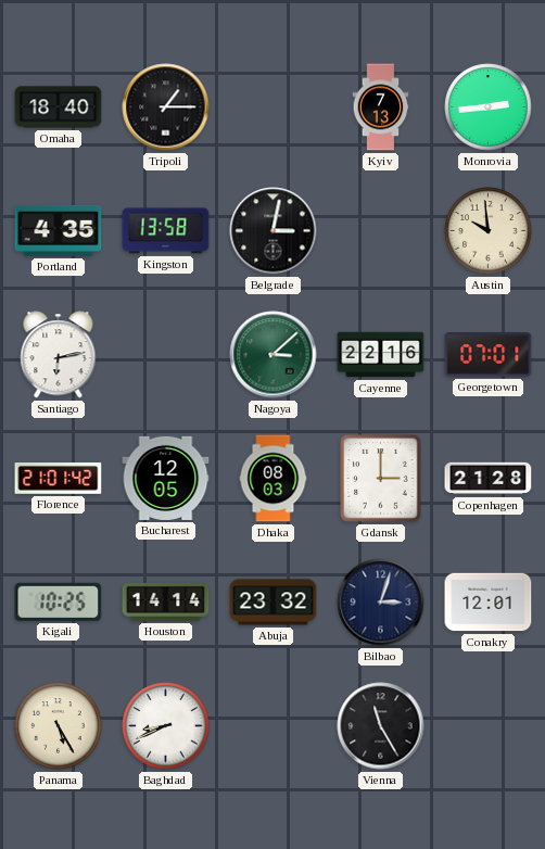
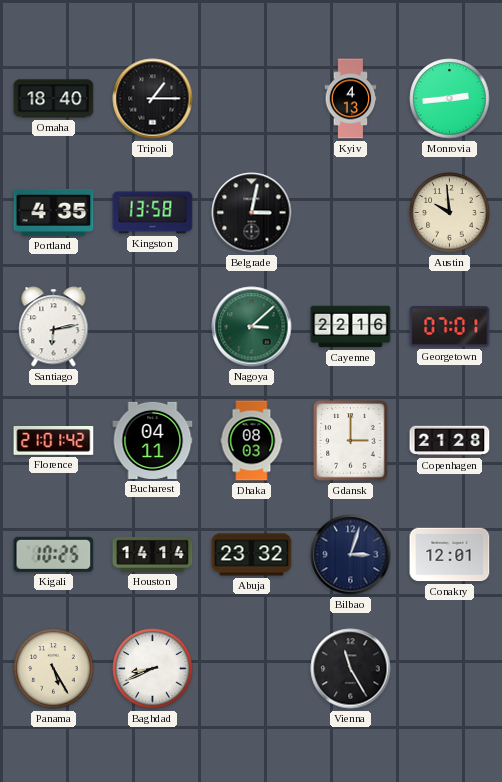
Kyiv: 7:13 -> 4:13 (351, 99)
Bucharest: 12:05 -> 04:11 (153, 440)
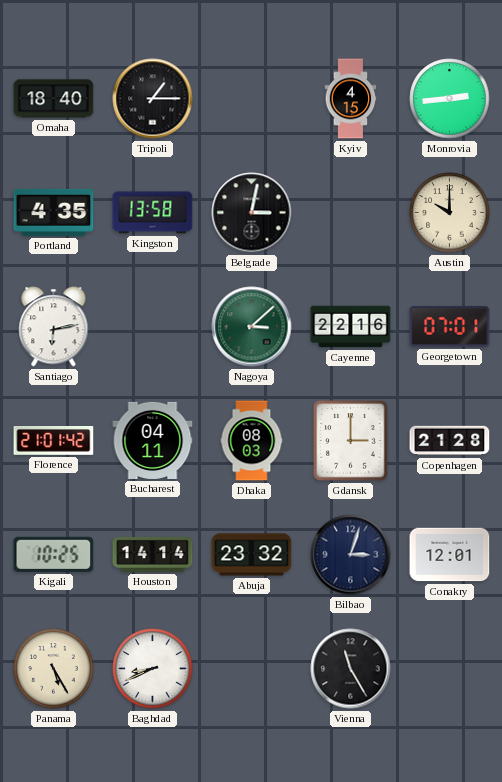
Kyiv: 4:13 -> 4:15 (351, 99)
Austin: 9:59 -> 10:00 (450, 213)
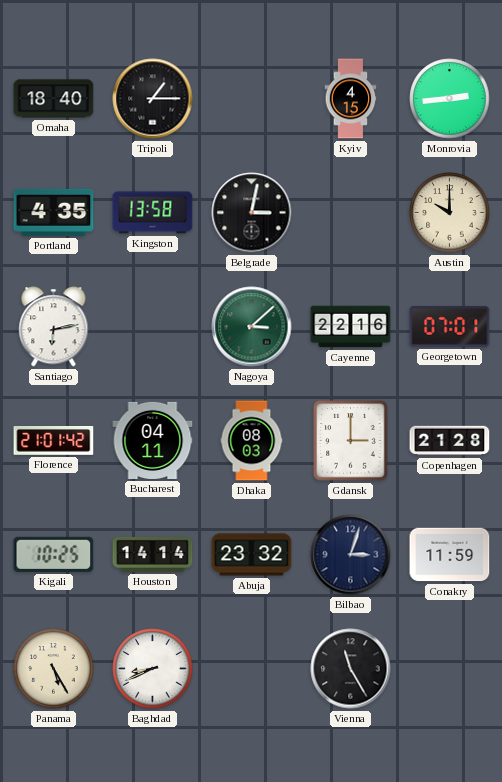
Conakry: 12:01 -> 11:59 (450, 555)
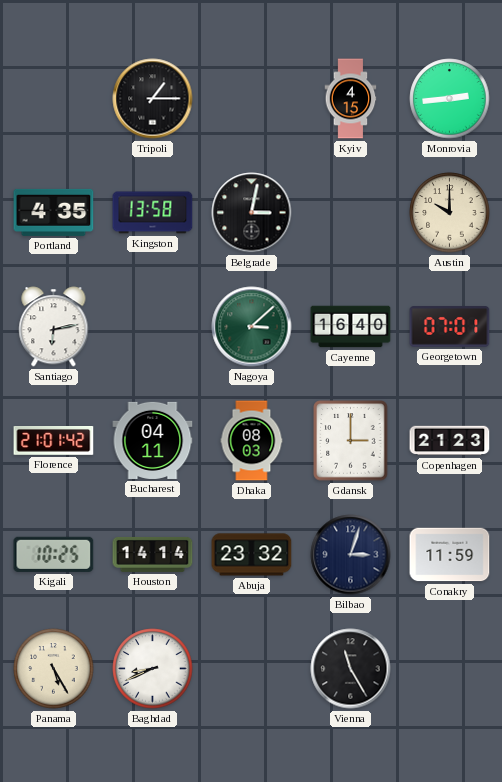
Omaha: 18:40 -> none (54, 99)
Cayenne: 22:16 -> 16:40 (351, 327)
Copenhagen: 21:28 -> 21:23 (450, 441)
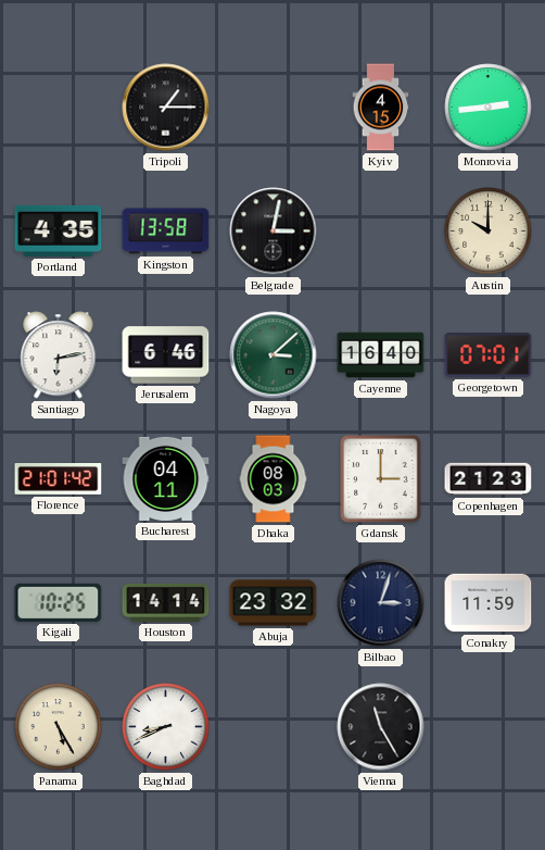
Jerusalem: none -> 6:46 (166, 355)
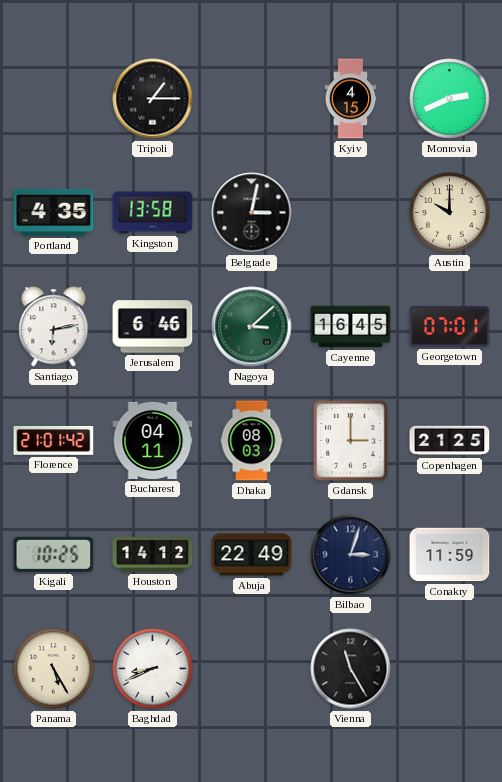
Monrovia: 2:44 -> 2:41 (450, 99)
Cayenne: 16:40 -> 16:45 (351, 327)
Copenhagen: 21:23 -> 21:25 (450, 441)
Houston: 14:14 -> 14:12 (153, 554)
Abuja: 23:32 -> 22:49 (252, 555)
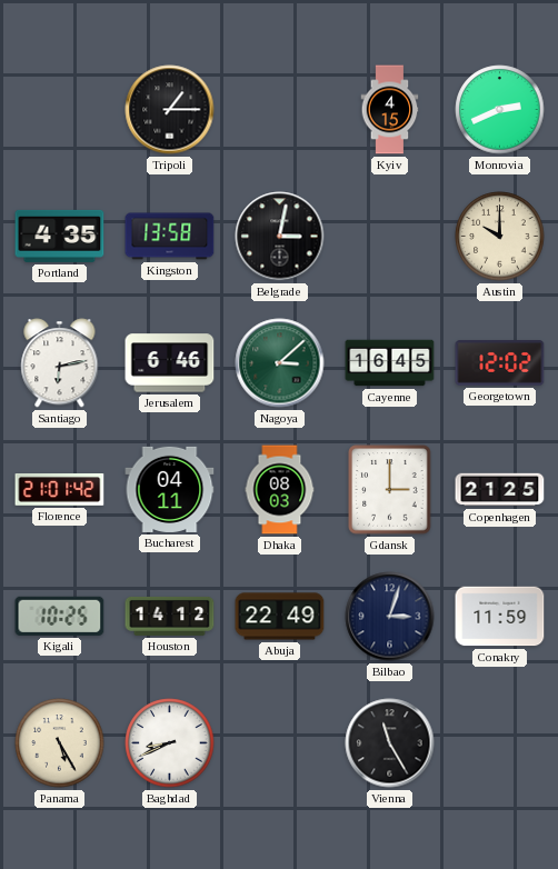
Georgetown: 07:01 -> 12:02 (500, 363)
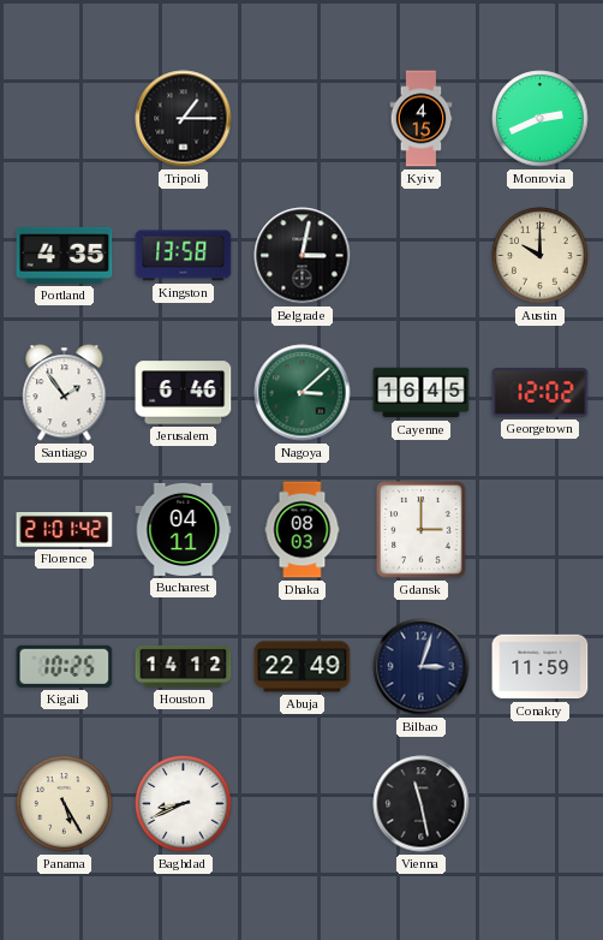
Santiago: 6:13 -> 1:54 (65, 393)
Copenhagen: 21:25 -> none (500, 490)
Vienna: 11:25 -> 11:28 (422, 804)
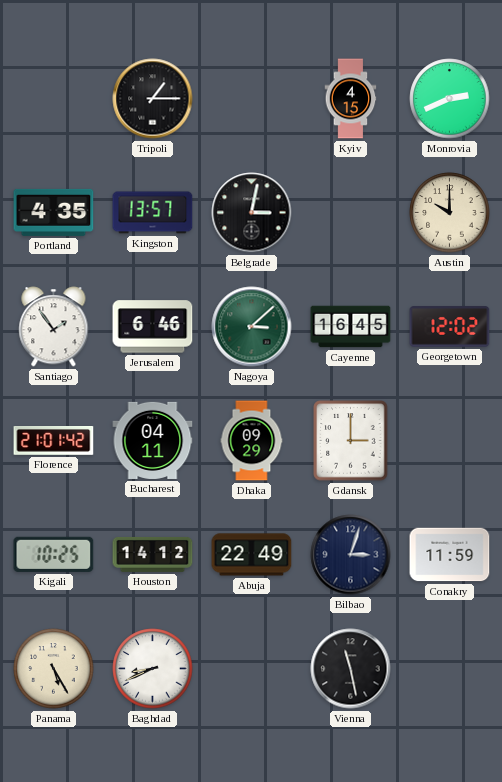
Kingston: 13:58 -> 13:57 (153, 213)
Dhaka: 08:03 -> 09:29 (252, 441)
